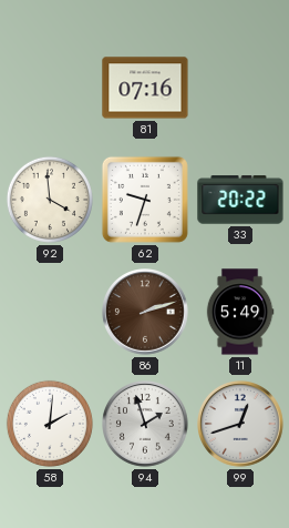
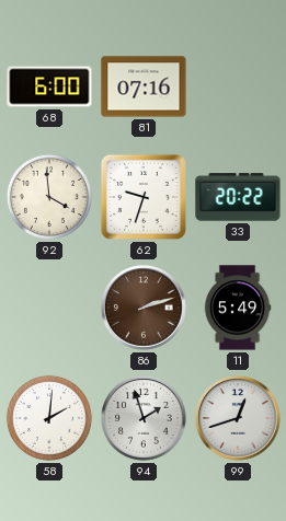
68: none -> 6:00 (49, 86)
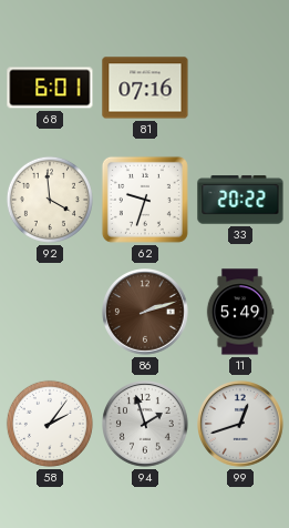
68: 6:00 -> 6:01 (50, 88)
58: 2:01 -> 2:06 (50, 424)
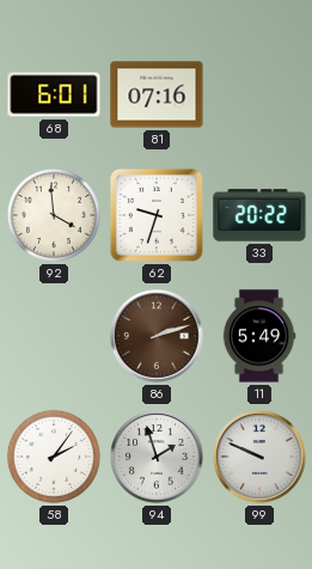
99: 12:42 -> 9:49 (261, 458)
